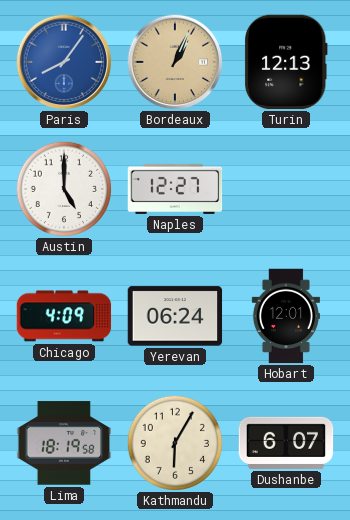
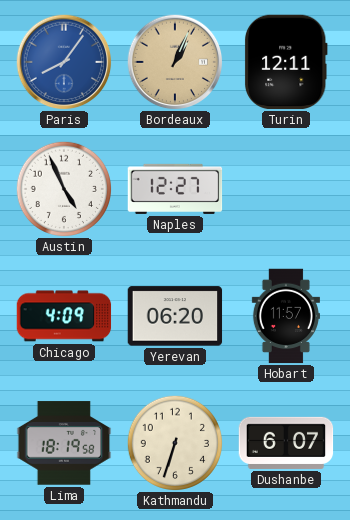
Turin: 12:13 -> 12:11 (286, 62)
Austin: 5:00 -> 4:56 (63, 188)
Yerevan: 06:24 -> 06:20 (175, 316)
Hobart: 12:01 -> 11:57 (286, 316)
Kathmandu: 6:05 -> 6:33 (174, 442)
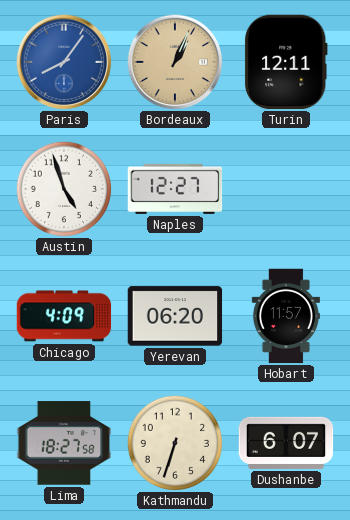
Austin: 4:56 -> 4:57 (63, 188)
Lima: 18:19 -> 18:27 (64, 443)
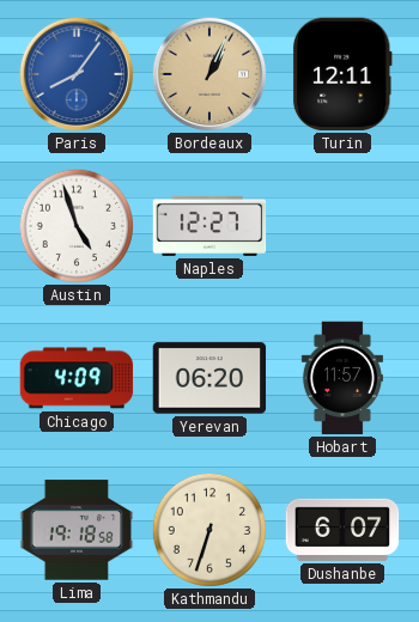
Lima: 18:27 -> 19:18 (77, 530)
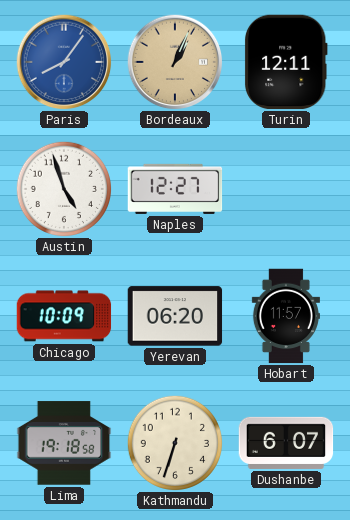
Chicago: 4:09 -> 10:09 (64, 316)
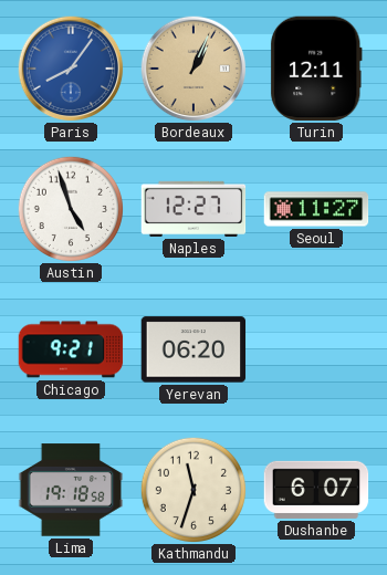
Seoul: none -> 11:27 (316, 209)
Chicago: 10:09 -> 9:21 (71, 349)
Hobart: 11:57 -> none (286, 316)
Kathmandu: 6:33 -> 11:33 (192, 489)
